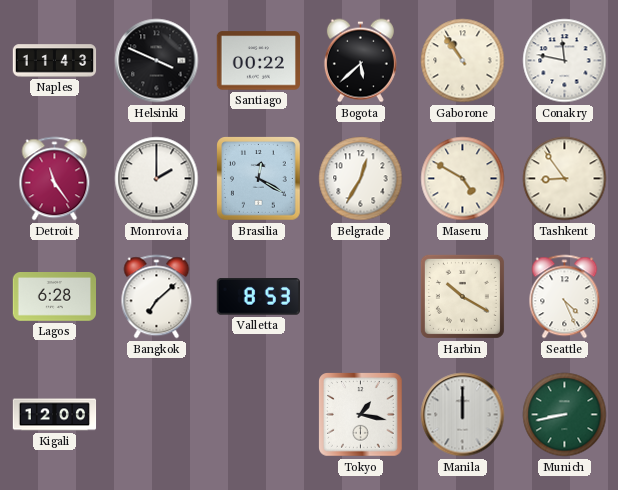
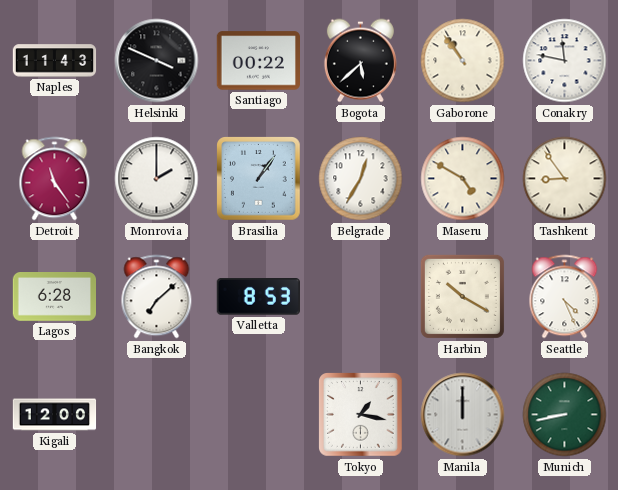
Brasilia: 12:20 -> 1:06 (259, 179)
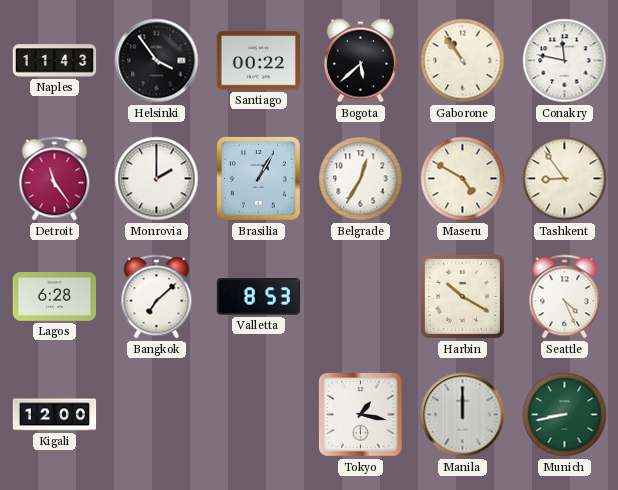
Helsinki: 3:49 -> 3:54 (157, 61)
Brasilia: 1:06 -> 1:05 (259, 179)
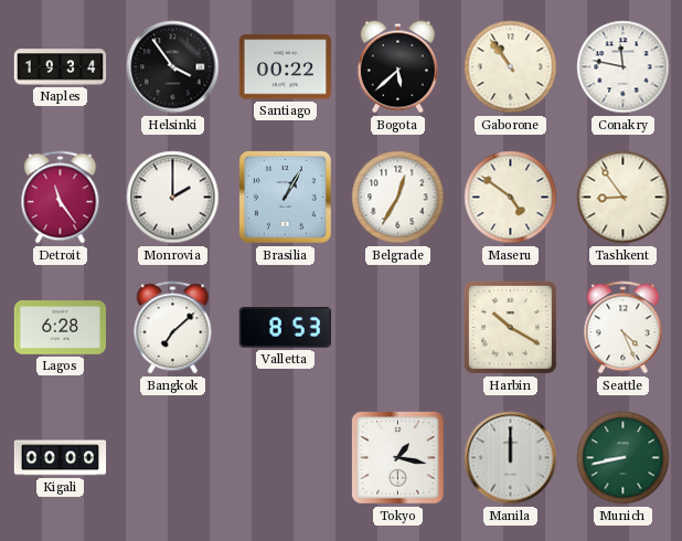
Naples: 11:43 -> 19:34 (61, 67)
Maseru: 4:50 -> 4:51 (511, 198)
Kigali: 12:00 -> 00:00 (61, 458)
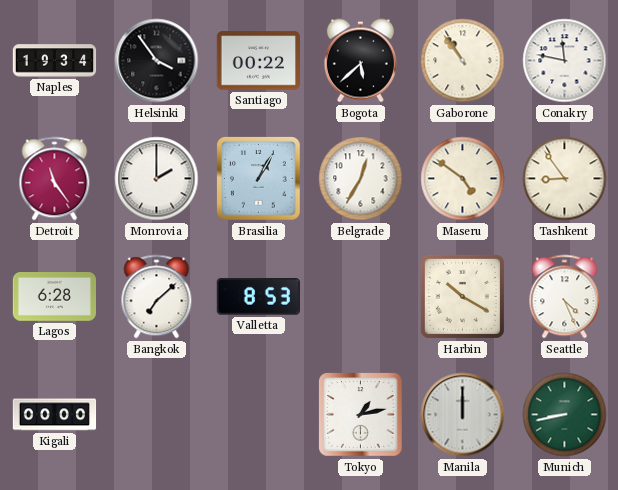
Tokyo: 1:17 -> 1:13 (361, 415)
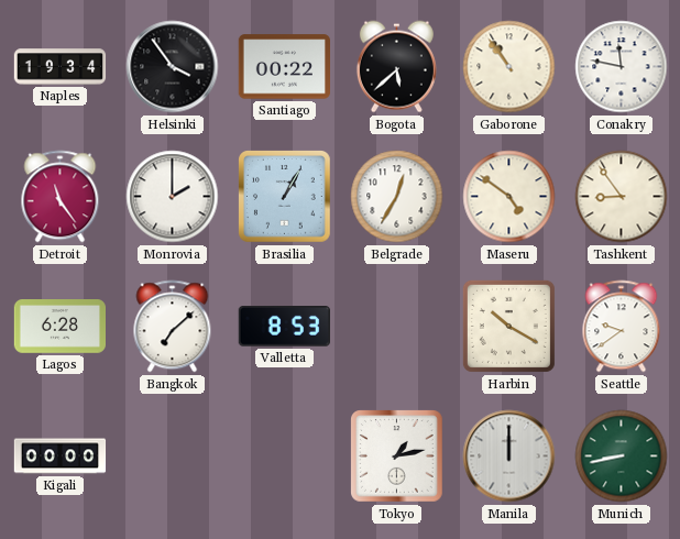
Seattle: 4:26 -> 9:39 (622, 327)
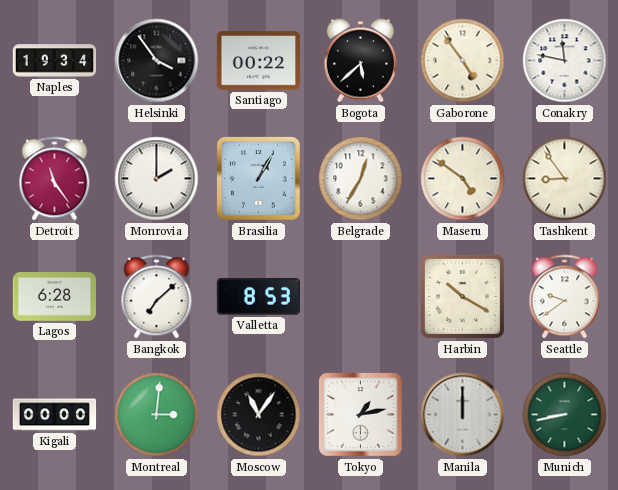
Gaborone: 10:54 -> 4:54 (463, 61)
Montreal: none -> 3:01 (157, 415)
Moscow: none -> 11:06 (259, 415)
